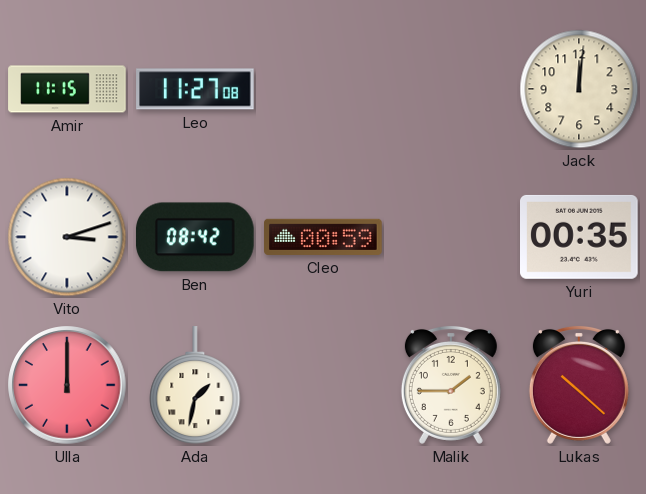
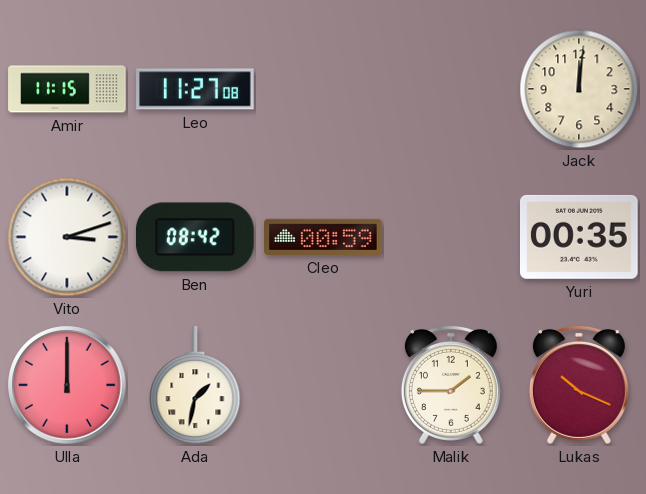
Lukas: 10:22 -> 10:19 (579, 385)
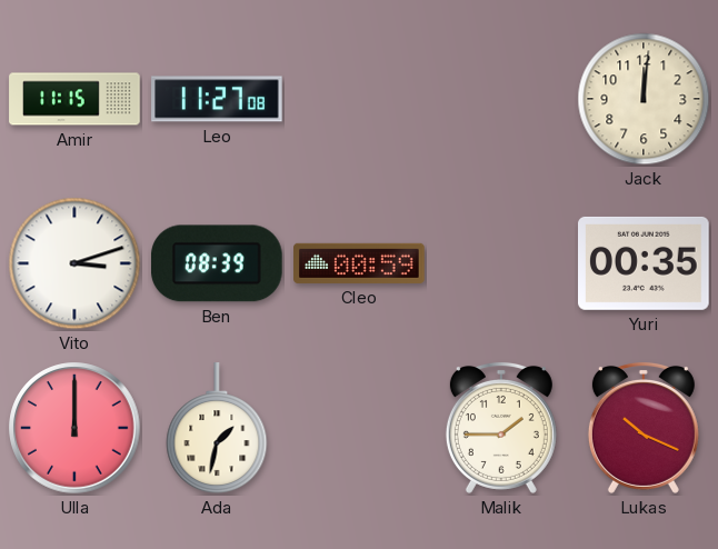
Ben: 08:42 -> 08:39 (217, 263)
